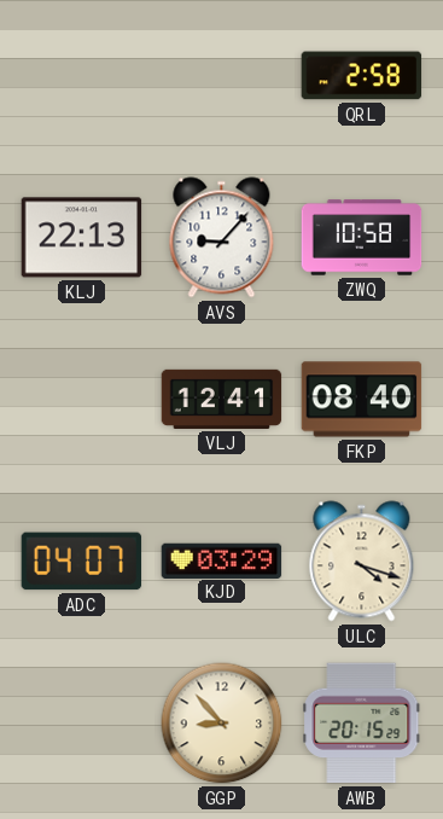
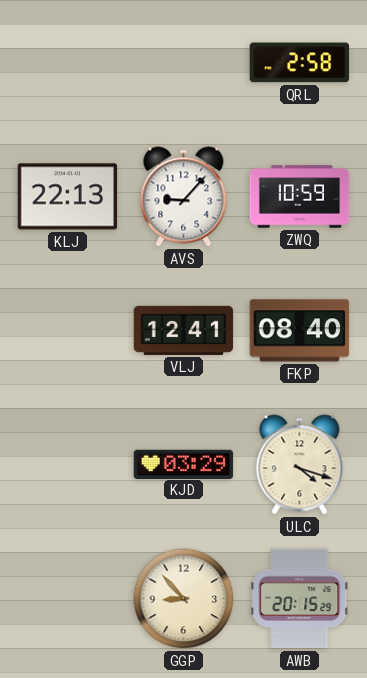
ZWQ: 10:58 -> 10:59 (300, 197)
ADC: 04:07 -> none (82, 562)
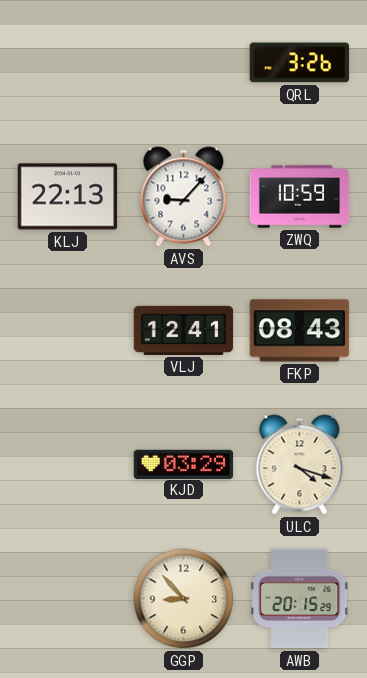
QRL: 2:58 -> 3:26 (300, 63)
FKP: 08:40 -> 08:43 (300, 331)
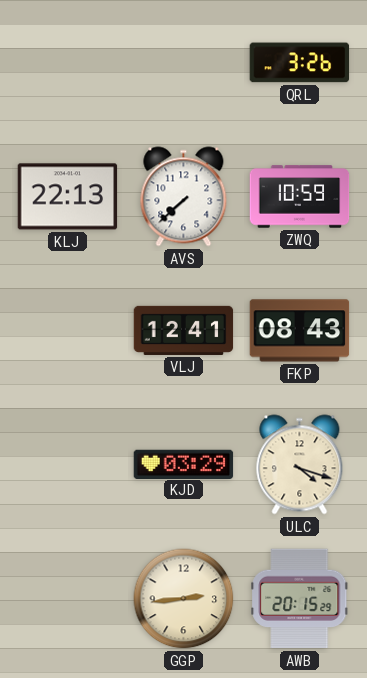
AVS: 9:07 -> 7:38 (184, 197)
GGP: 8:53 -> 2:44 (184, 599)
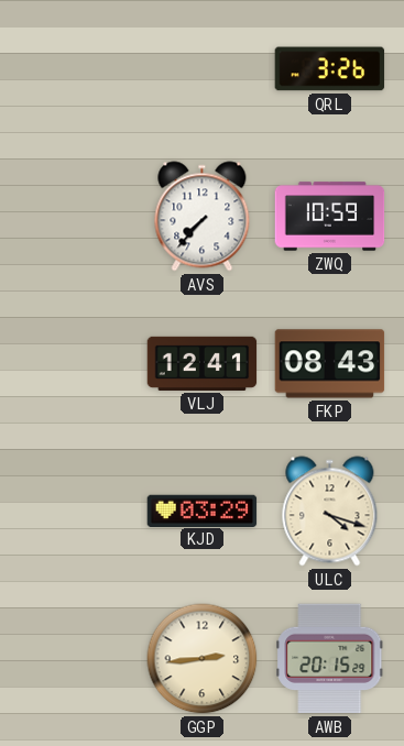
KLJ: 22:13 -> none (68, 197)
AVS: 7:38 -> 7:37 (203, 217)
